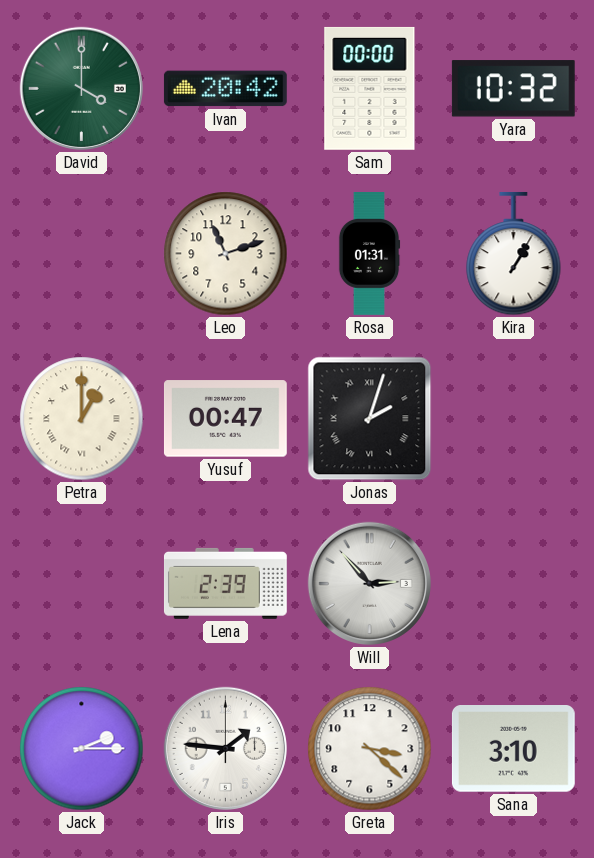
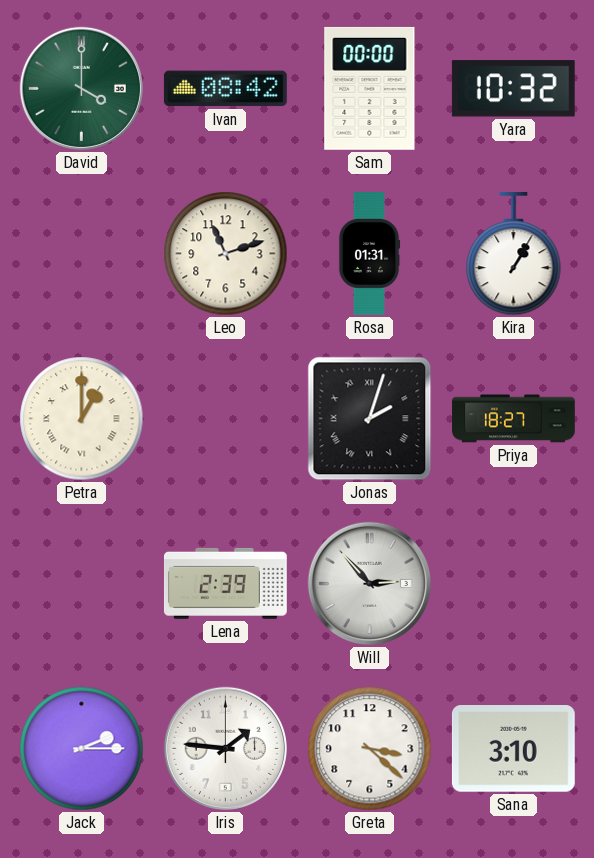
Ivan: 20:42 -> 08:42 (225, 89)
Yusuf: 00:47 -> none (225, 419)
Priya: none -> 18:27 (514, 419)
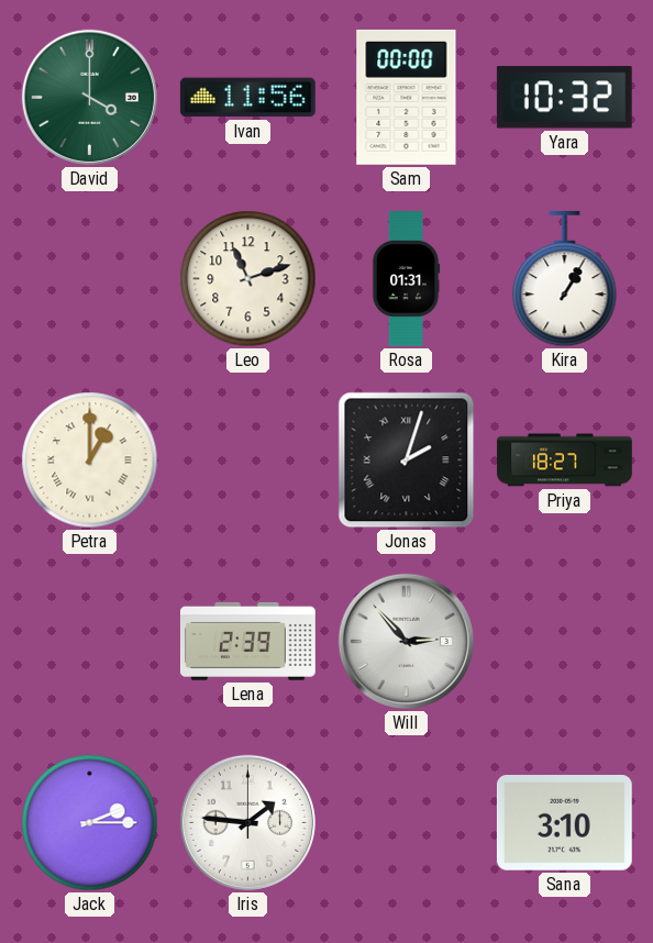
Ivan: 08:42 -> 11:56 (247, 98)
Greta: 3:22 -> none (370, 749)
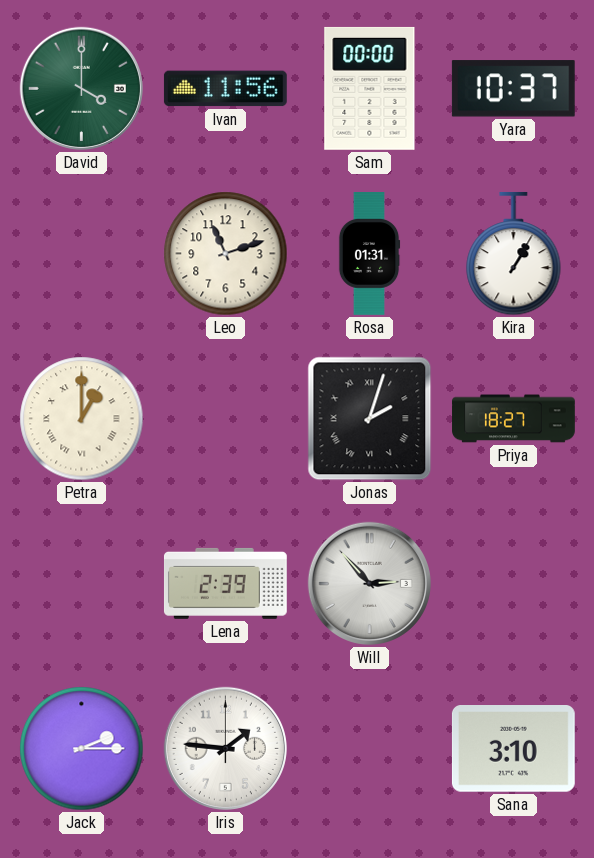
Yara: 10:32 -> 10:37 (513, 89)
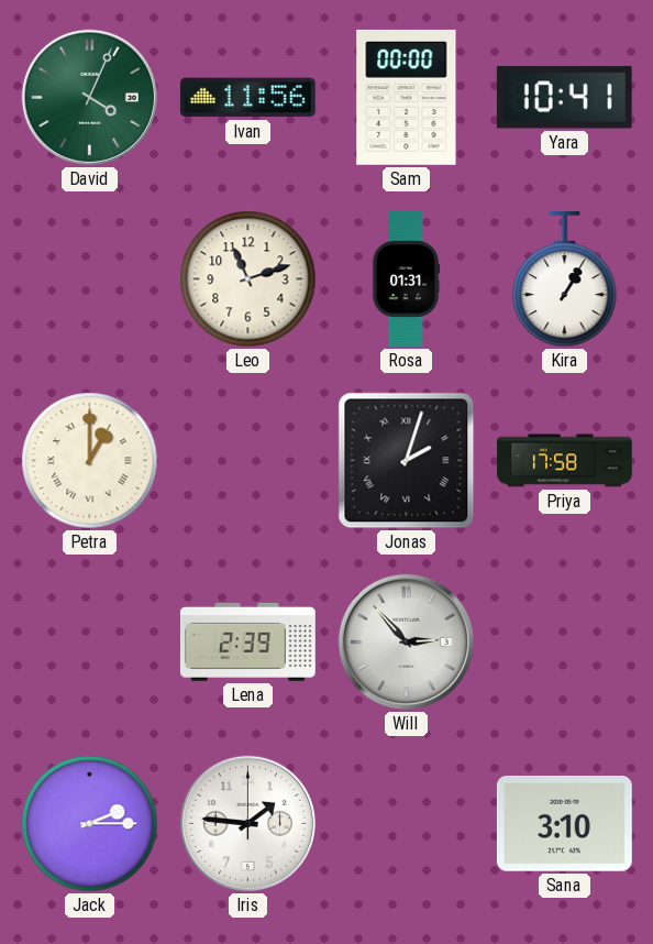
David: 4:00 -> 4:04 (89, 97)
Yara: 10:37 -> 10:41 (564, 98)
Priya: 18:27 -> 17:58 (565, 461)
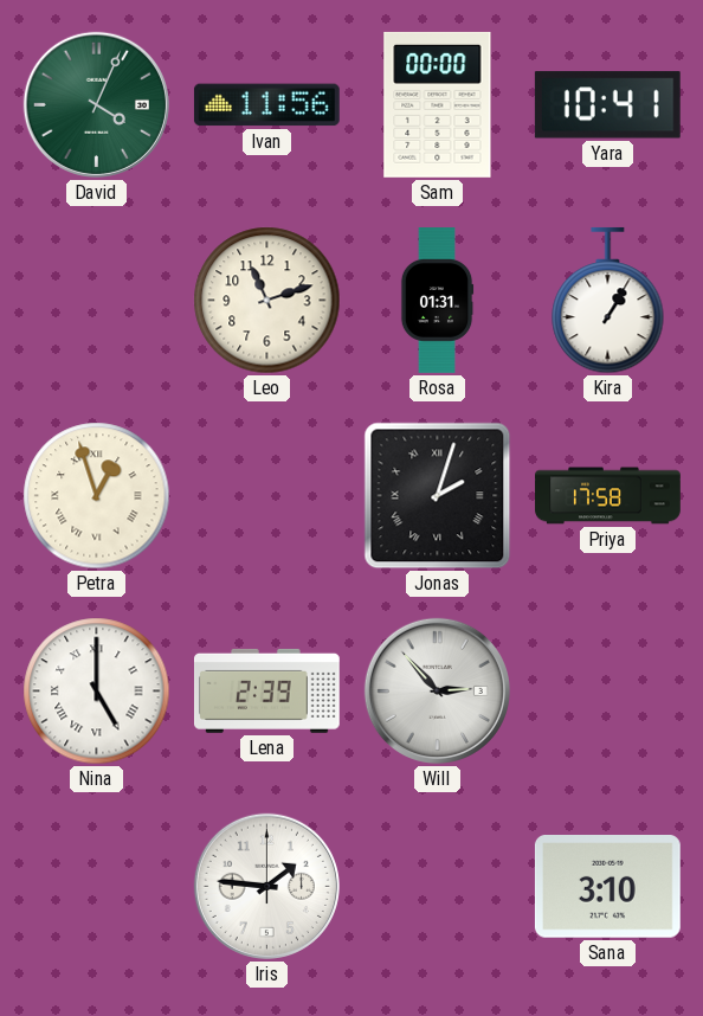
Petra: 1:00 -> 12:57 (97, 496)
Nina: none -> 5:00 (97, 692)
Jack: 2:15 -> none (90, 824)
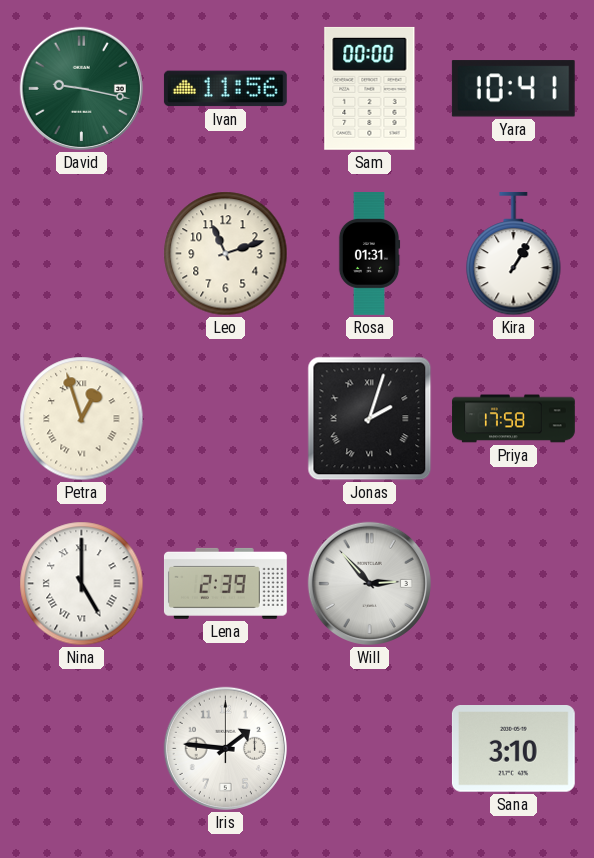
David: 4:04 -> 9:17 (81, 88)
